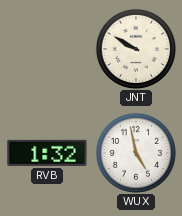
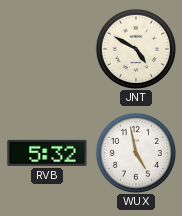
JNT: 9:50 -> 4:50 (135, 48)
RVB: 1:32 -> 5:32 (47, 153)
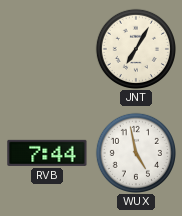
JNT: 4:50 -> 7:05 (135, 48)
RVB: 5:32 -> 7:44 (47, 153)
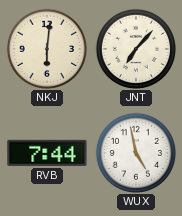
NKJ: none -> 6:01 (46, 48)
JNT: 7:05 -> 7:07 (135, 48)
